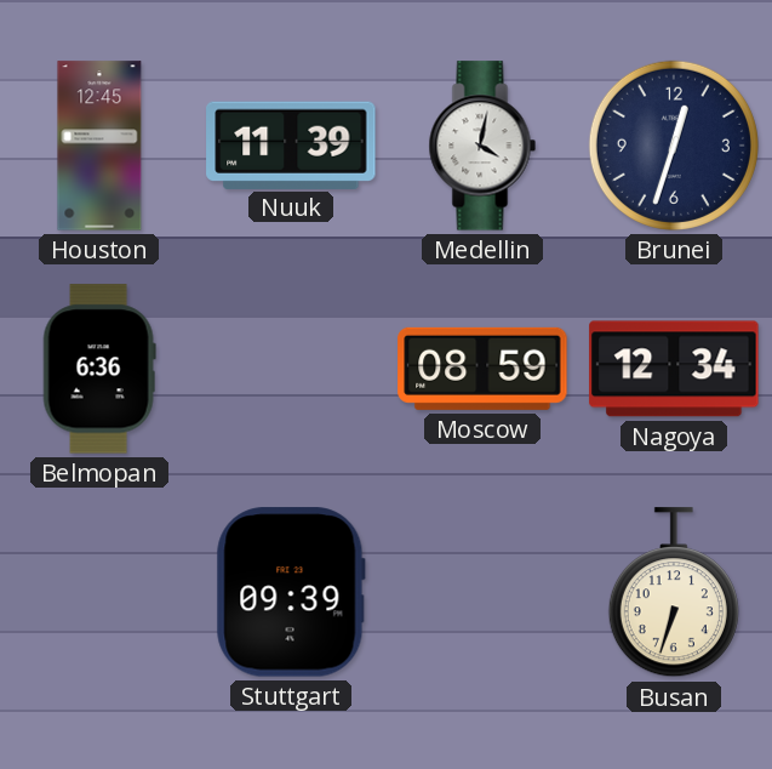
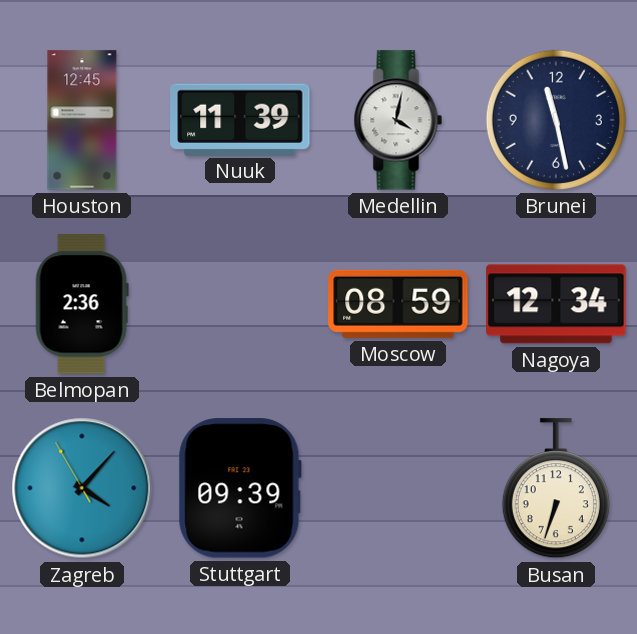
Brunei: 12:33 -> 11:28 (556, 120)
Belmopan: 6:36 -> 2:36 (82, 304)
Zagreb: none -> 4:06 (82, 488)
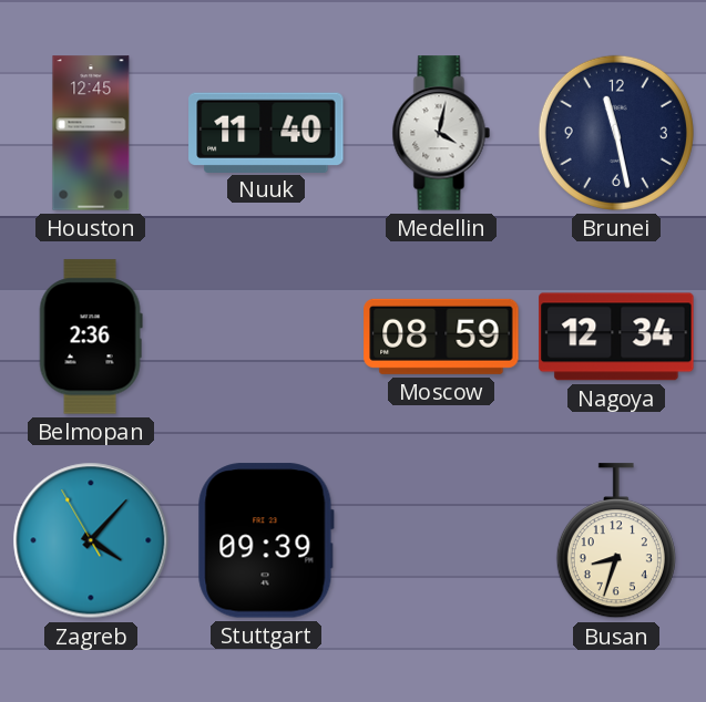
Nuuk: 11:39 -> 11:40 (266, 132)
Busan: 6:33 -> 8:33 (616, 541)
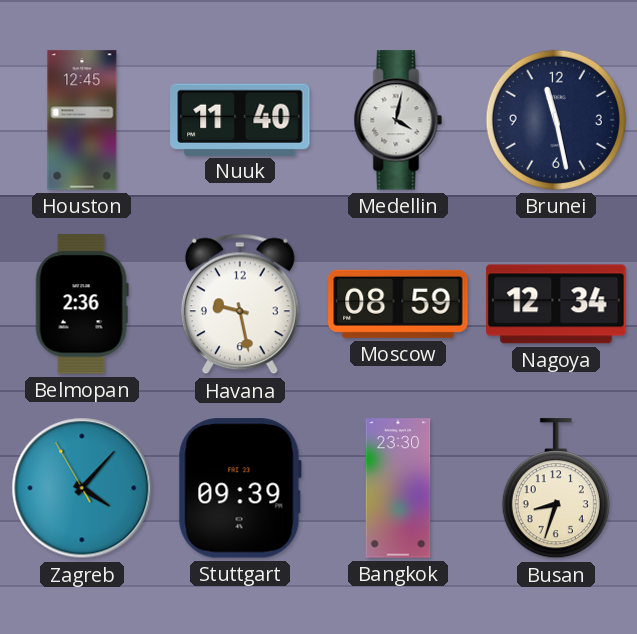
Havana: none -> 9:28 (240, 304)
Bangkok: none -> 23:30 (398, 488)
